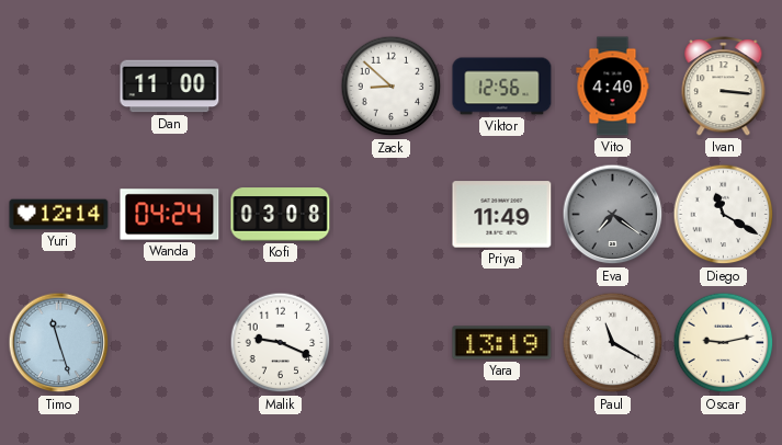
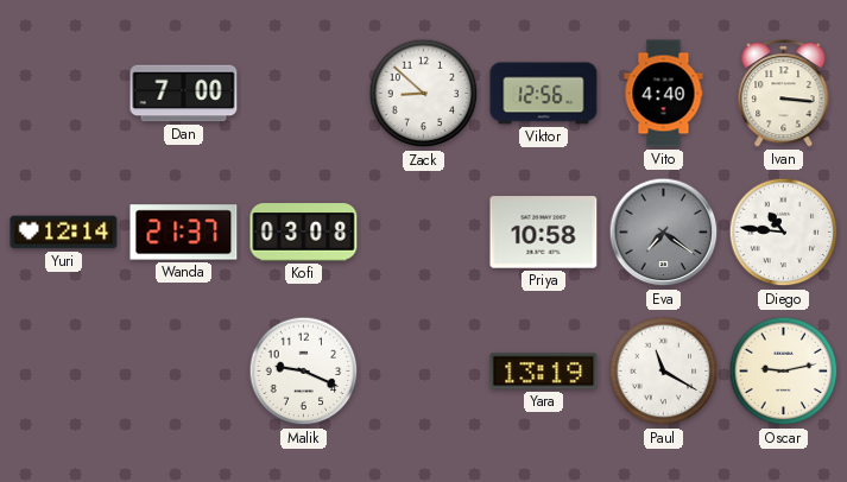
Dan: 11:00 -> 7:00 (184, 94)
Wanda: 04:24 -> 21:37 (184, 233)
Priya: 11:49 -> 10:58 (544, 233)
Diego: 11:20 -> 10:46 (784, 233)
Timo: 11:27 -> none (59, 343)
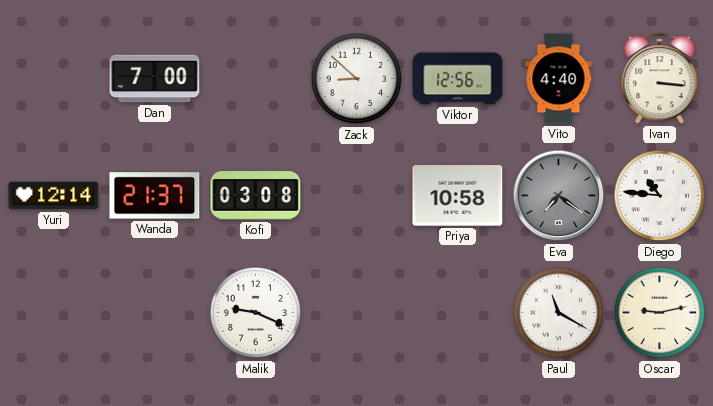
Yara: 13:19 -> none (544, 372)
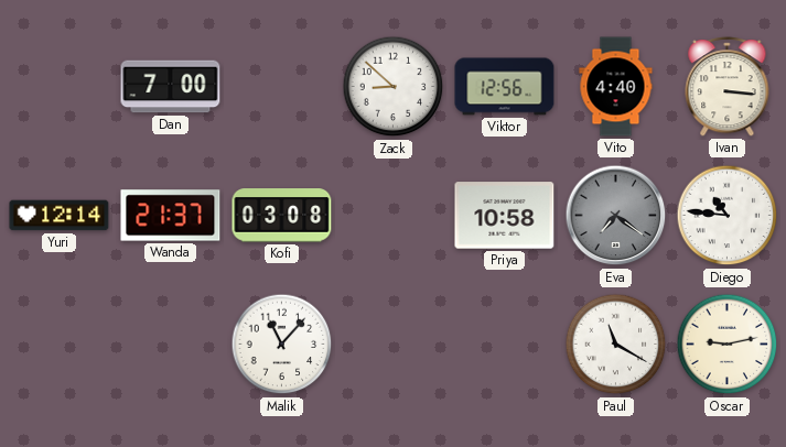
Malik: 9:19 -> 11:07 (282, 345)
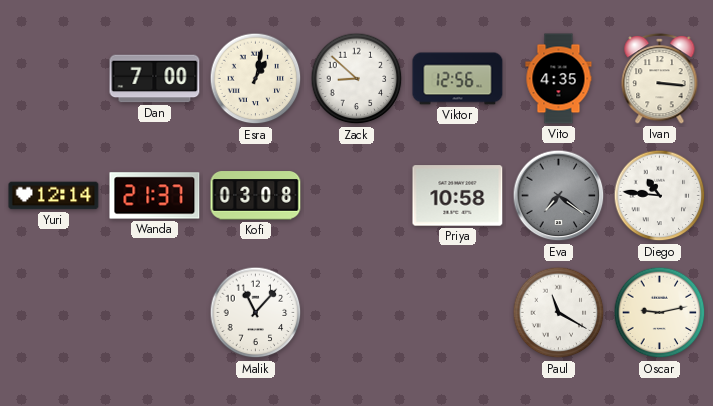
Esra: none -> 1:02 (256, 79)
Vito: 4:40 -> 4:35 (559, 79)
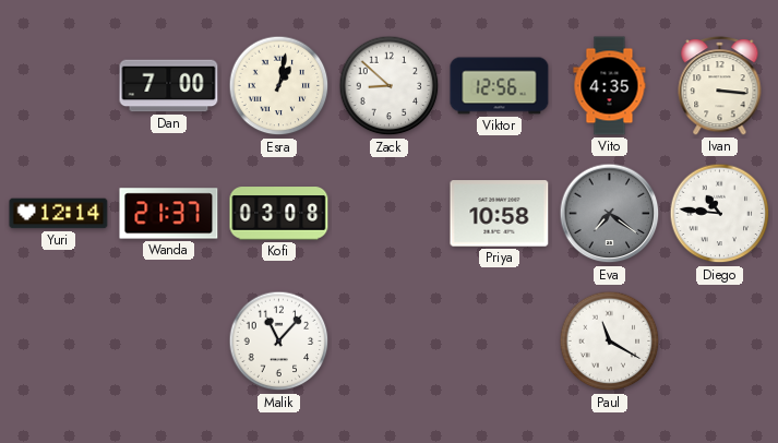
Oscar: 9:13 -> none (660, 313)
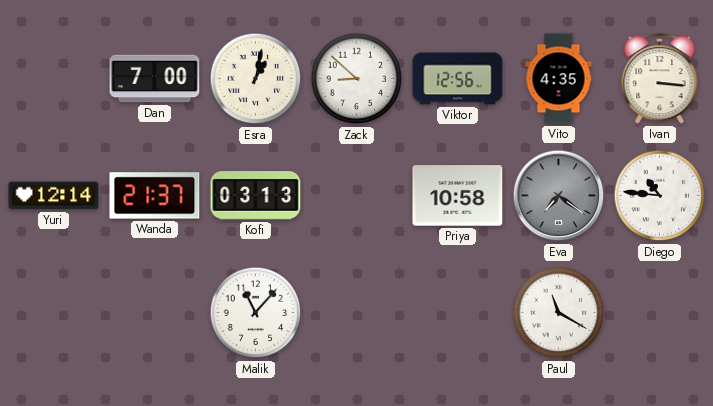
Kofi: 03:08 -> 03:13 (256, 196)
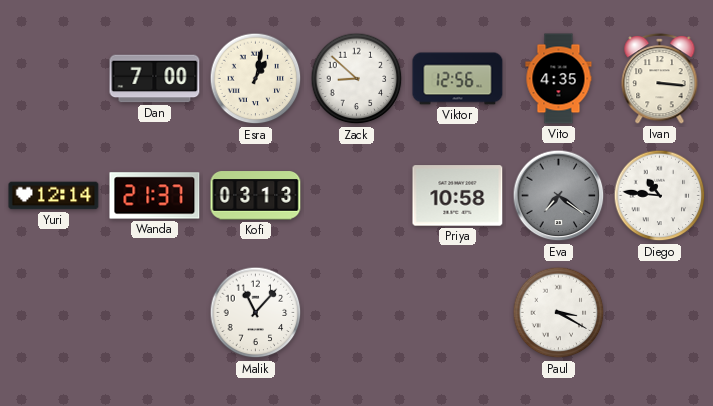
Paul: 11:20 -> 3:20 (559, 313)
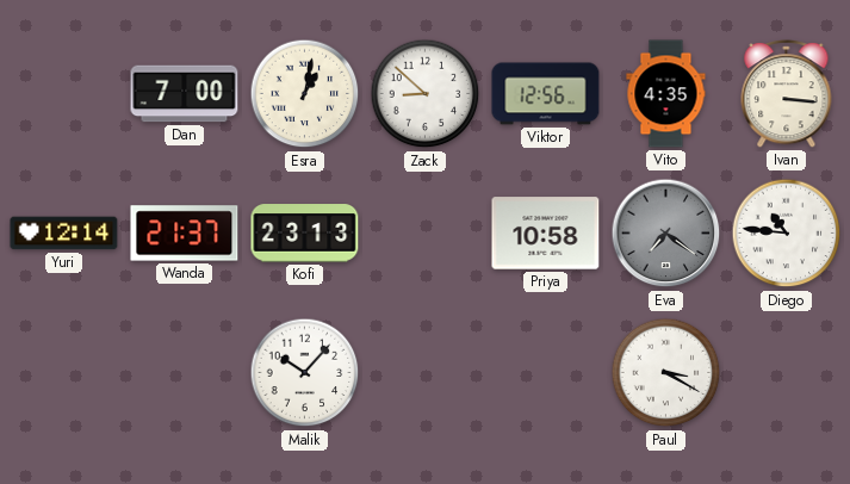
Kofi: 03:13 -> 23:13 (305, 234)
Malik: 11:07 -> 10:07 (305, 373)
